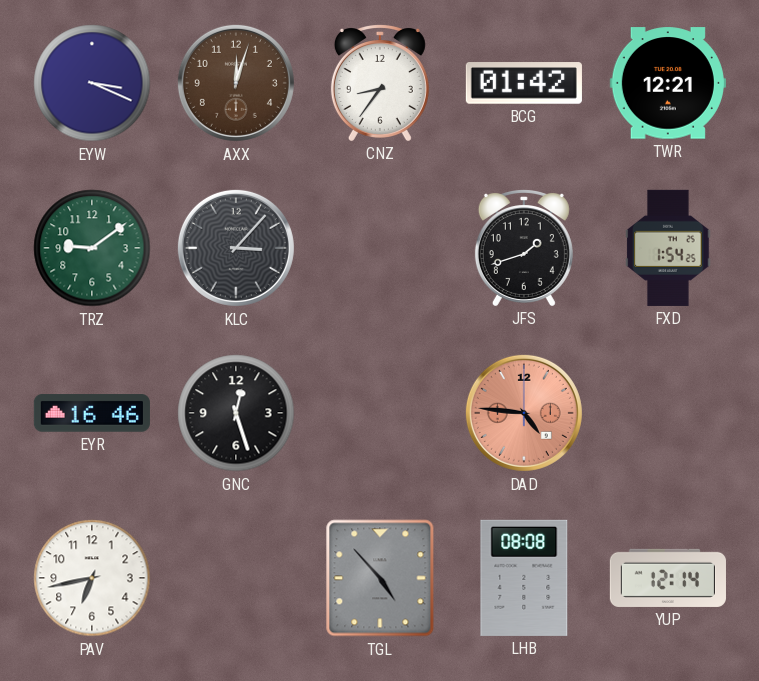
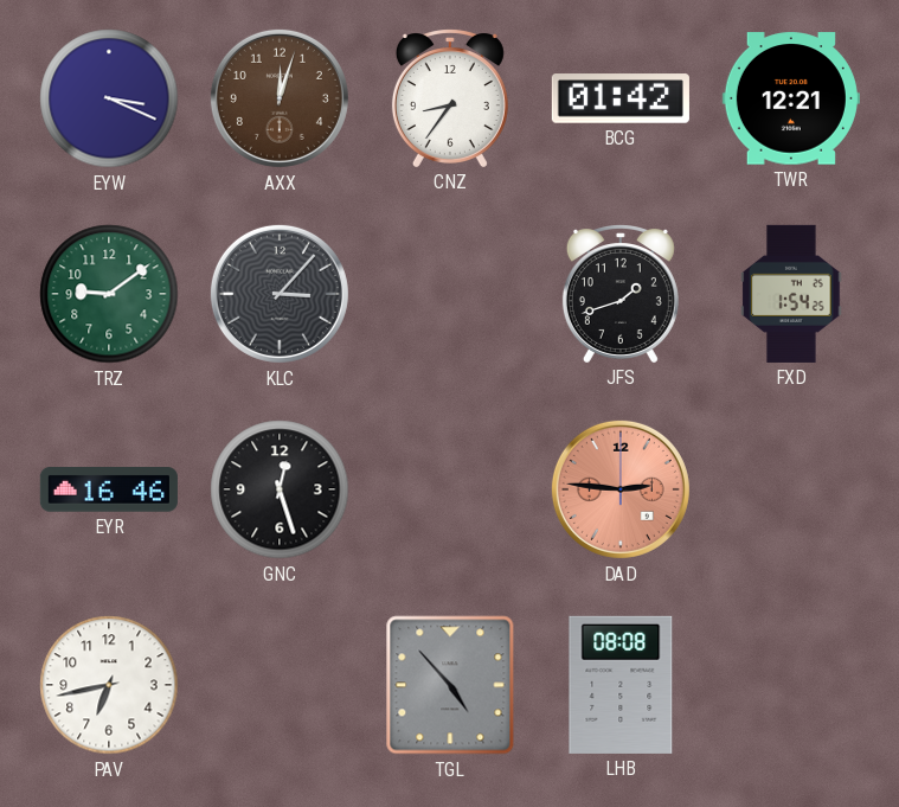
DAD: 4:46 -> 2:46 (621, 489)
YUP: 12:14 -> none (668, 578)
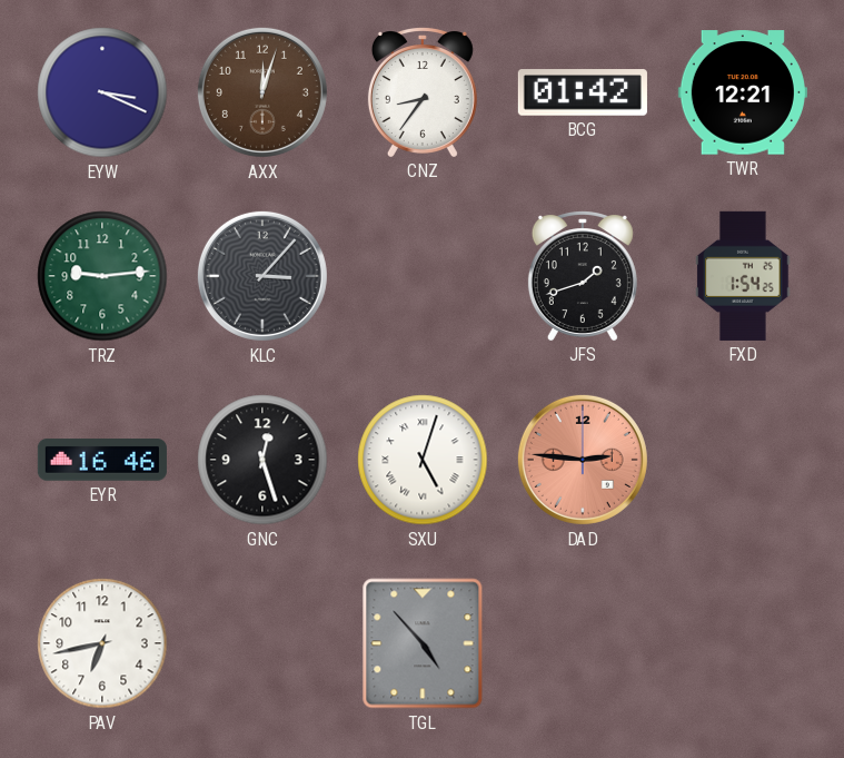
TRZ: 9:09 -> 9:14 (102, 276)
SXU: none -> 5:03 (423, 460)
LHB: 08:08 -> none (621, 685)
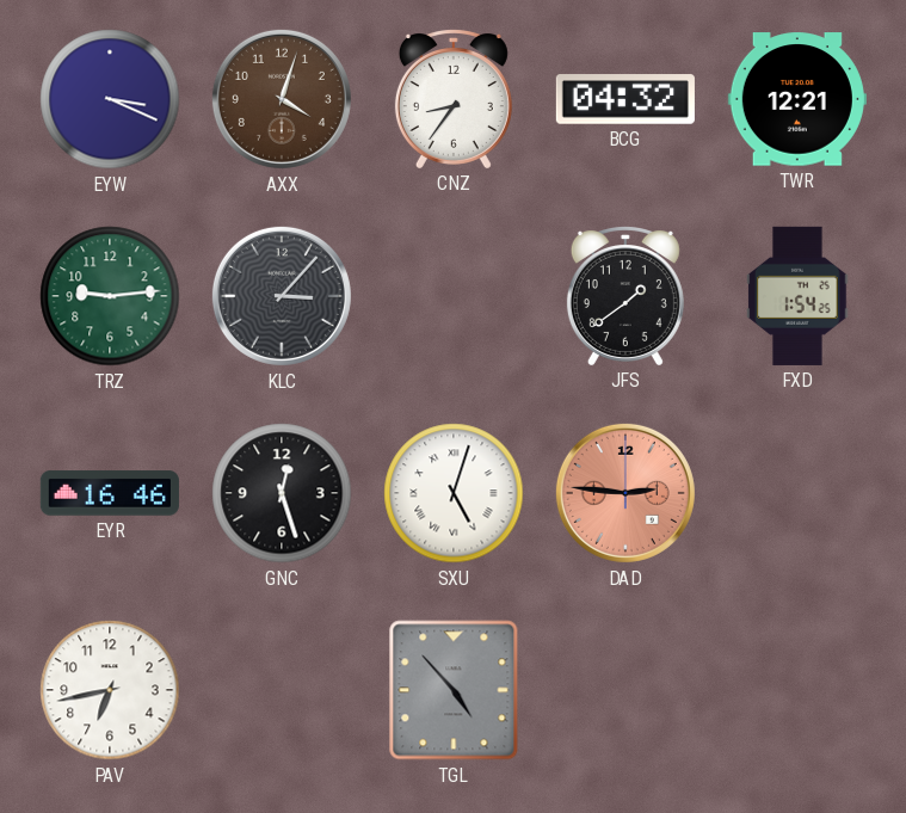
AXX: 12:03 -> 4:03 (282, 99)
BCG: 01:42 -> 04:32 (625, 99)
JFS: 1:42 -> 1:39 (625, 296)
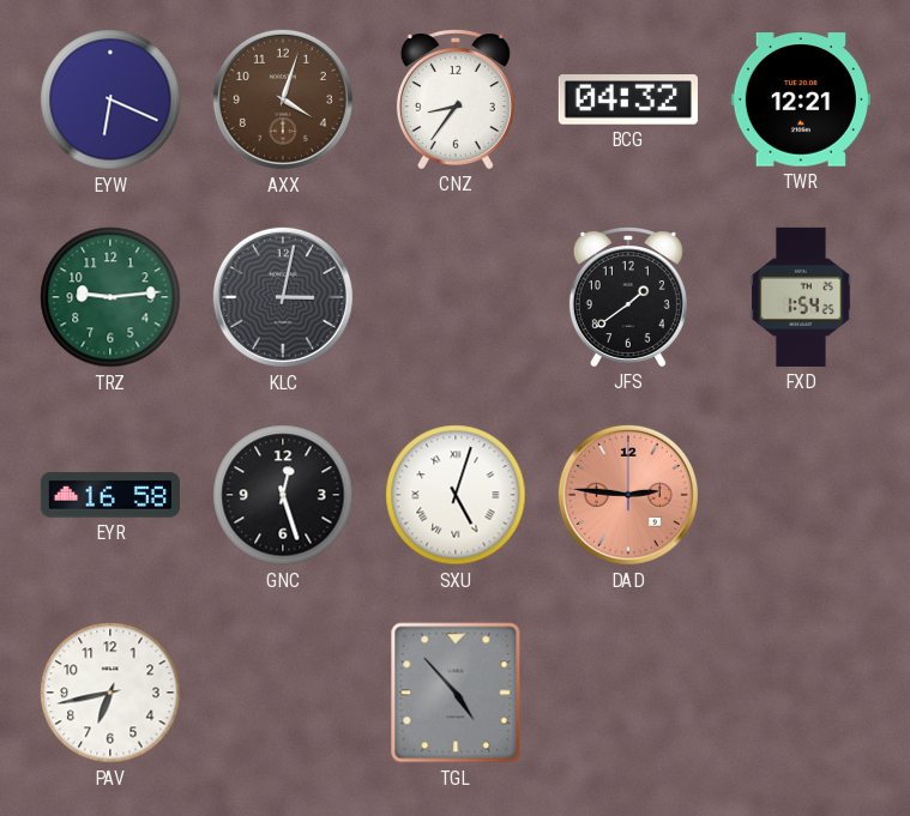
EYW: 3:19 -> 6:19 (110, 99)
KLC: 3:07 -> 3:02 (283, 297)
EYR: 16:46 -> 16:58 (110, 495)
